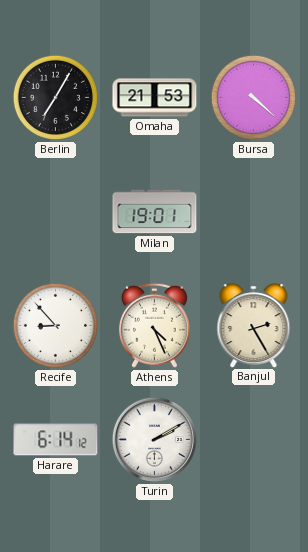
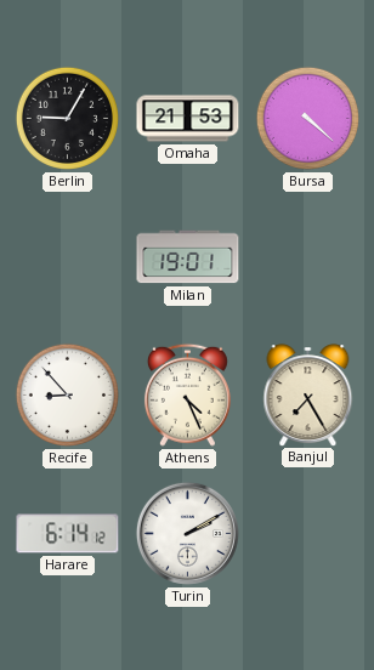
Berlin: 7:05 -> 9:05 (67, 118)
Banjul: 2:25 -> 7:25 (308, 394)
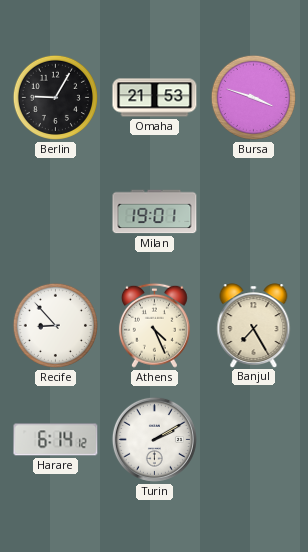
Bursa: 4:22 -> 3:48 (253, 97)
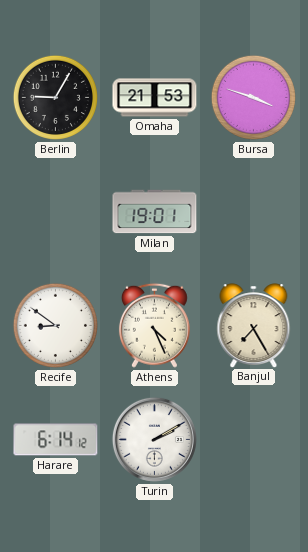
Recife: 8:53 -> 8:51 (55, 325)
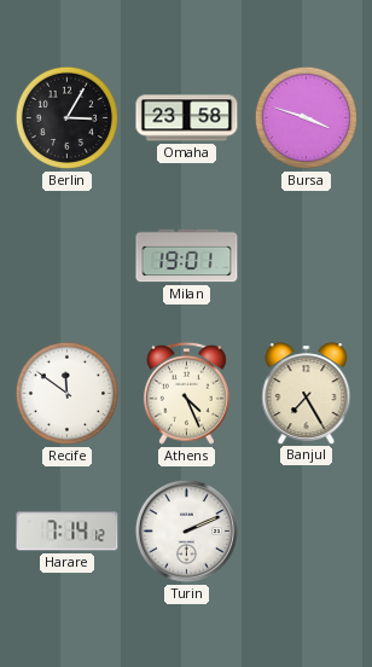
Berlin: 9:05 -> 3:05 (66, 117)
Omaha: 21:53 -> 23:58 (187, 118)
Recife: 8:51 -> 11:51 (66, 393)
Harare: 6:14 -> 7:14 (68, 532)
Turin: 2:10 -> 2:11 (186, 530)
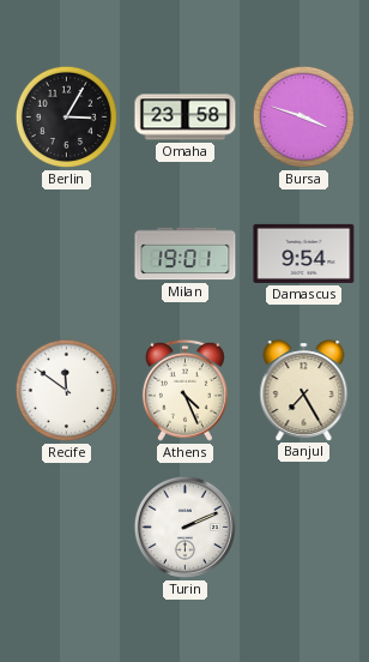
Damascus: none -> 9:54 (304, 253)
Harare: 7:14 -> none (68, 532)
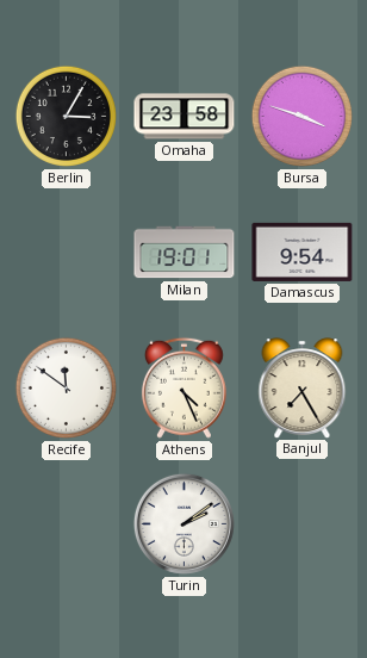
Turin: 2:11 -> 2:09 (183, 523)
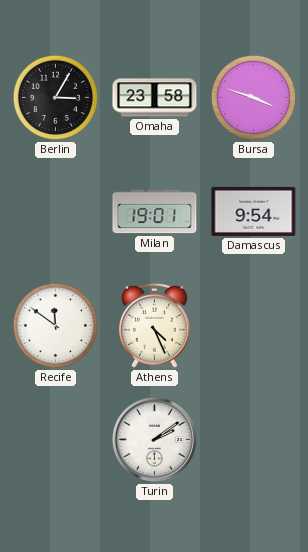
Banjul: 7:25 -> none (303, 387)
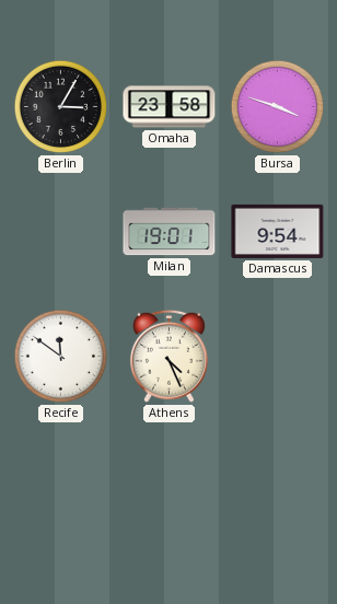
Turin: 2:09 -> none (154, 439)
